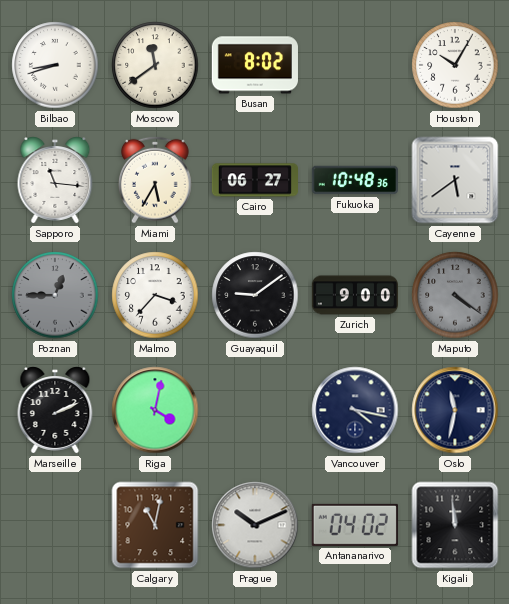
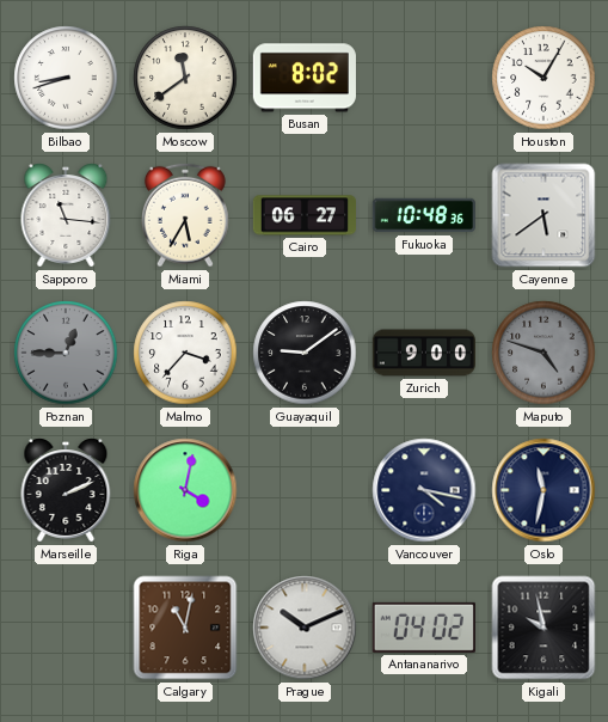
Maputo: 4:21 -> 4:48 (543, 353)
Kigali: 11:59 -> 9:58 (543, 628)
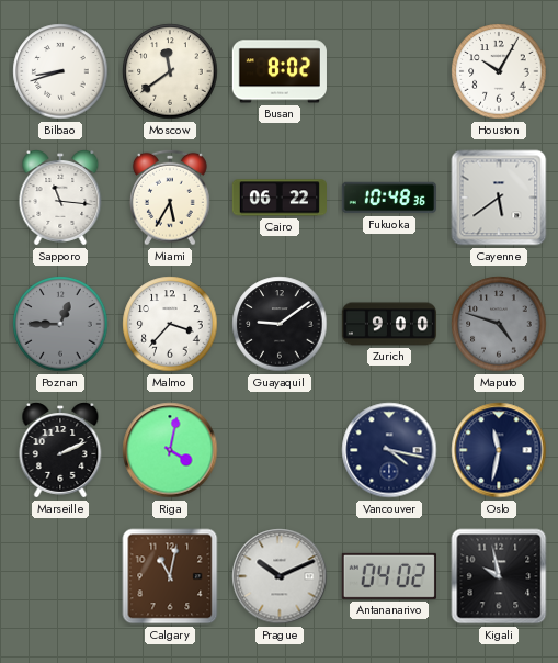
Cairo: 06:27 -> 06:22 (278, 198)
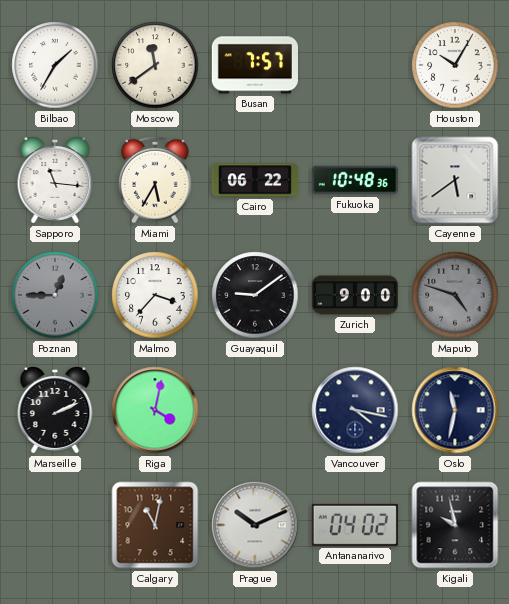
Bilbao: 8:42 -> 1:35 (55, 65)
Busan: 8:02 -> 7:57 (255, 65)
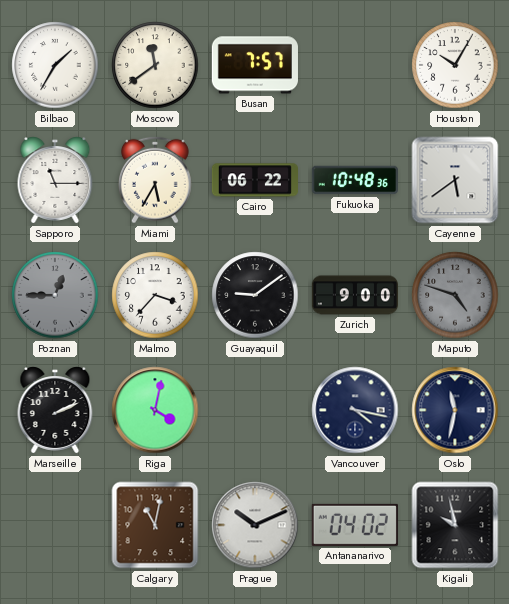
Sapporo: 11:16 -> 11:15 (55, 180)
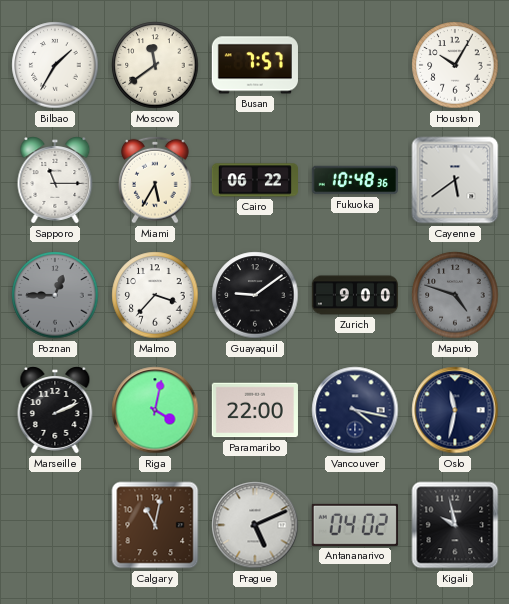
Paramaribo: none -> 22:00 (255, 410)
Prague: 10:11 -> 5:11 (255, 525)
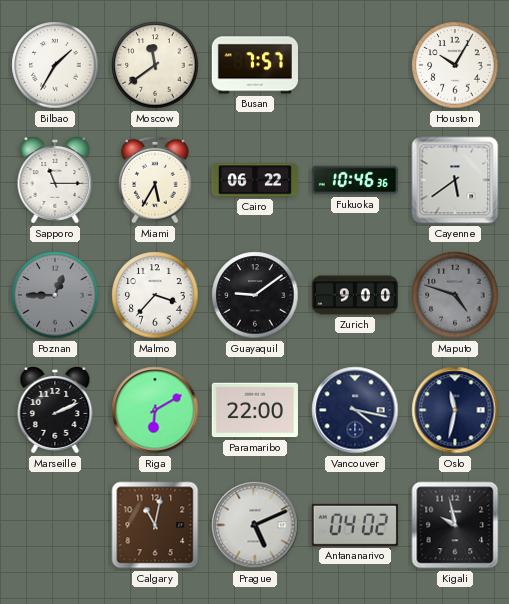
Fukuoka: 10:48 -> 10:46 (354, 180)
Riga: 4:02 -> 6:10 (155, 410)
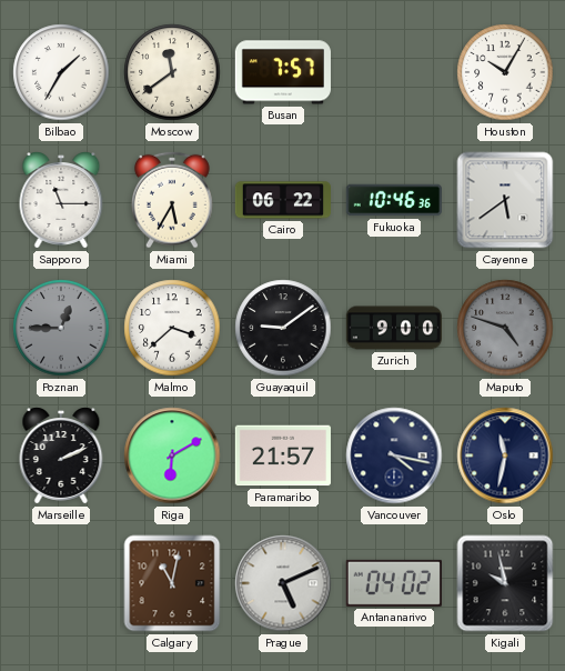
Malmo: 3:37 -> 3:38 (172, 328)
Paramaribo: 22:00 -> 21:57 (283, 455)
